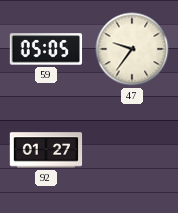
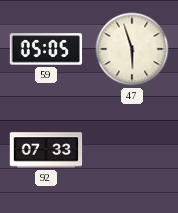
47: 9:36 -> 5:57 (132, 49)
92: 01:27 -> 07:33 (46, 150)
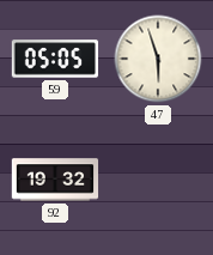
92: 07:33 -> 19:32 (55, 180)
